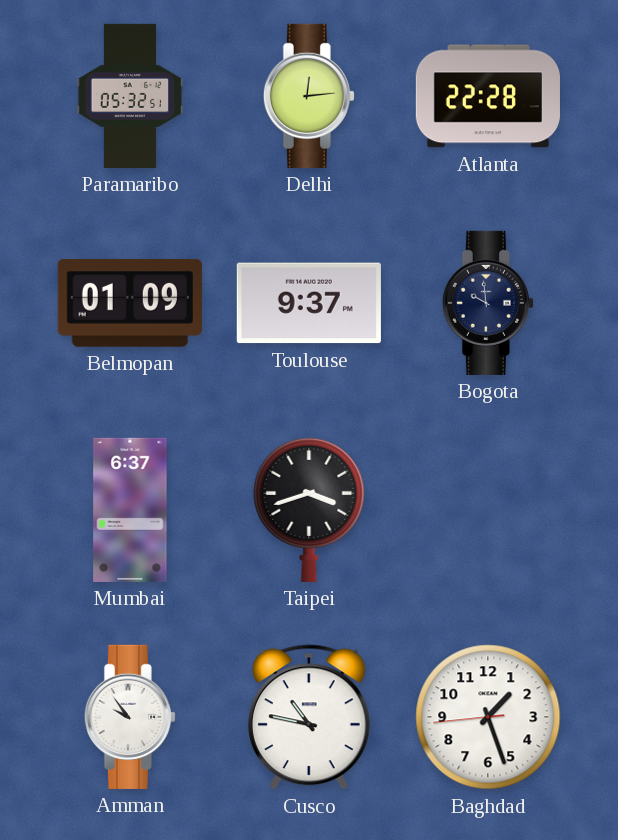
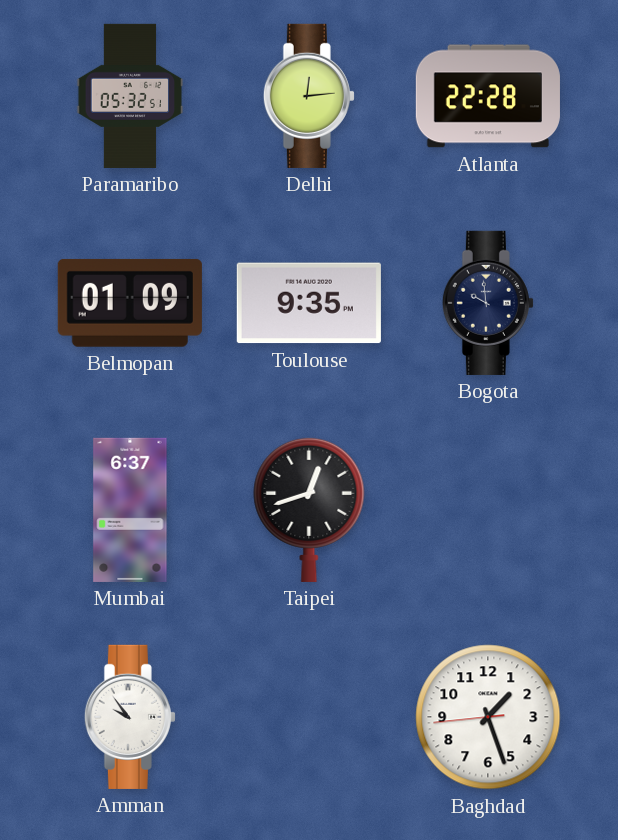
Toulouse: 9:37 -> 9:35 (309, 303)
Taipei: 3:42 -> 12:42 (309, 509)
Cusco: 10:47 -> none (309, 717)
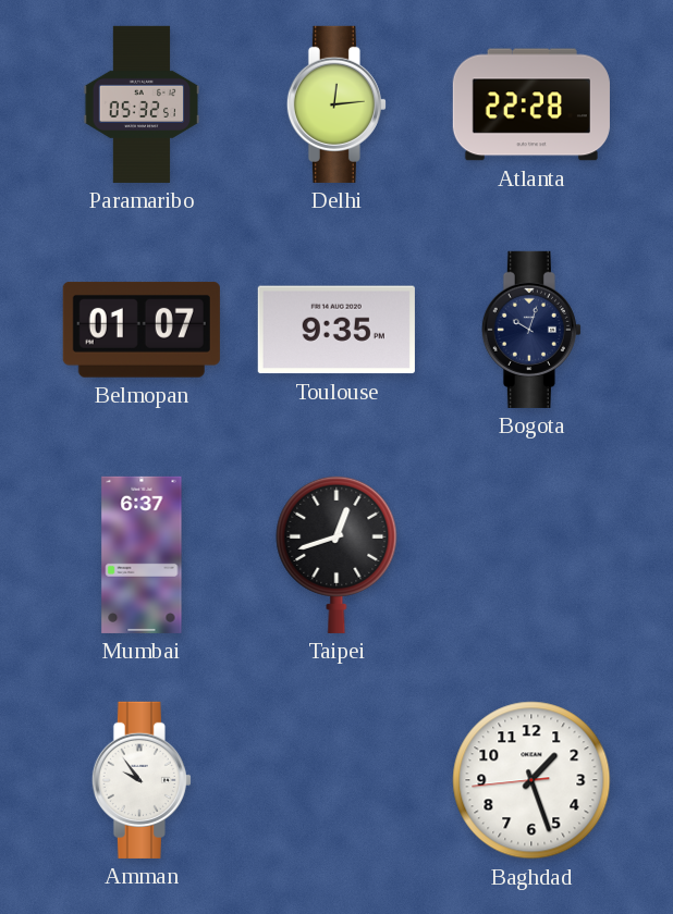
Belmopan: 01:09 -> 01:07 (142, 330)
Bogota: 9:59 -> 10:03 (531, 330)
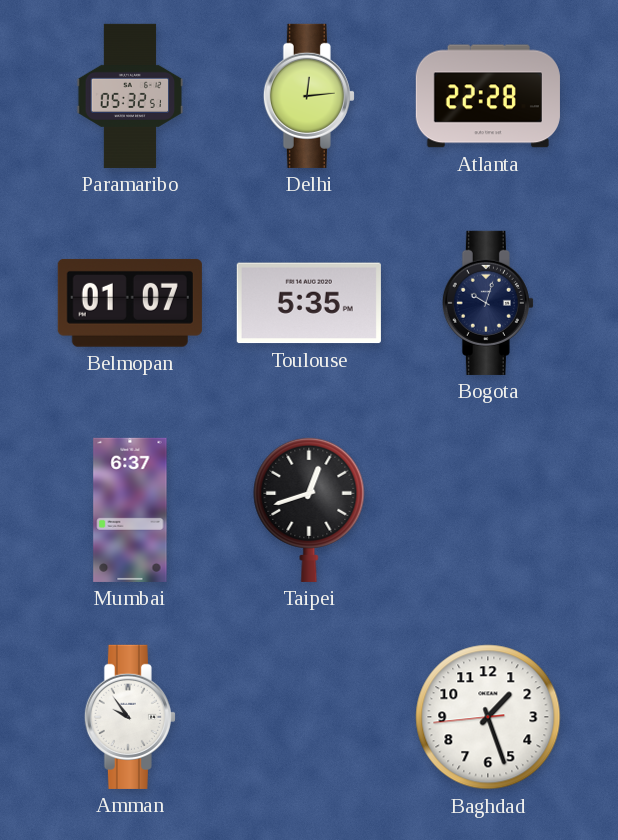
Toulouse: 9:35 -> 5:35 (309, 303)
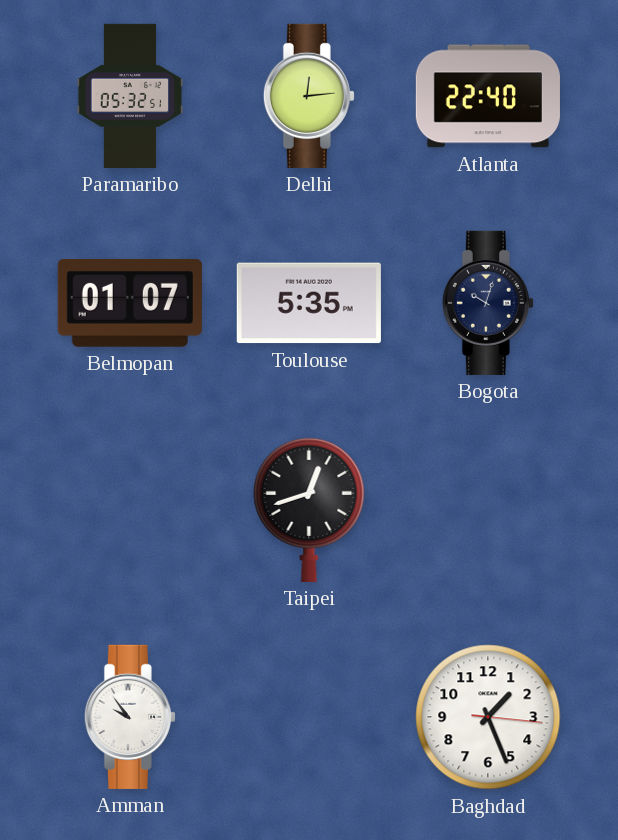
Atlanta: 22:28 -> 22:40 (488, 96)
Mumbai: 6:37 -> none (130, 510)
Baghdad: 1:26:44 -> 1:26:16 (488, 717)
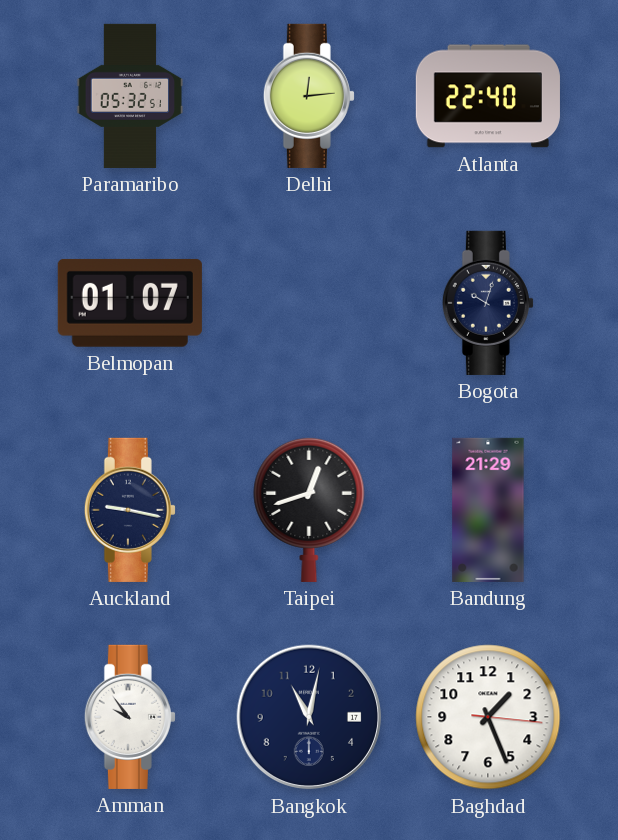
Toulouse: 5:35 -> none (309, 303)
Auckland: none -> 9:17 (130, 510)
Bandung: none -> 21:29 (488, 510)
Bangkok: none -> 11:02 (309, 717)
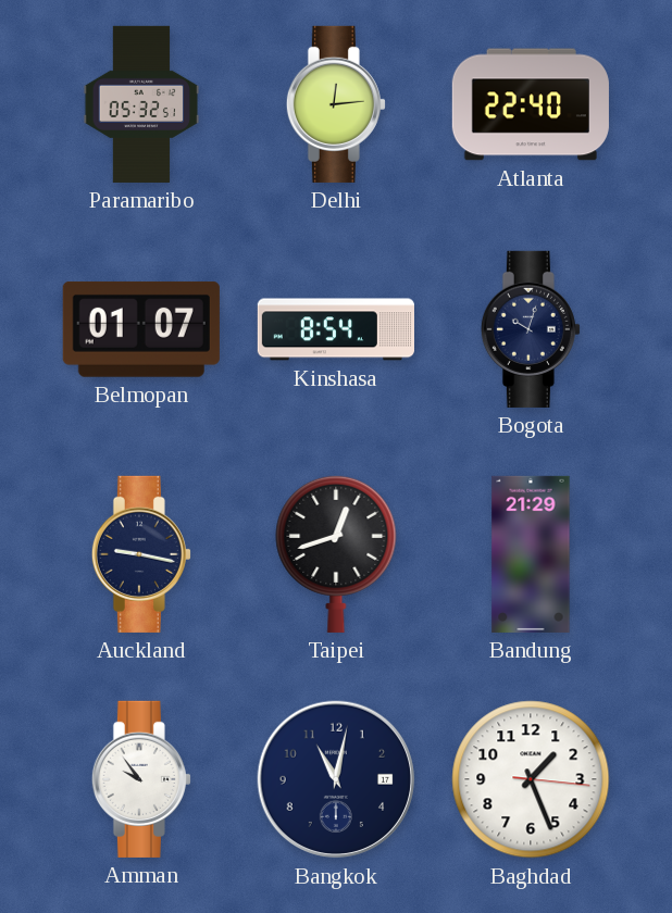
Kinshasa: none -> 8:54 (336, 329)
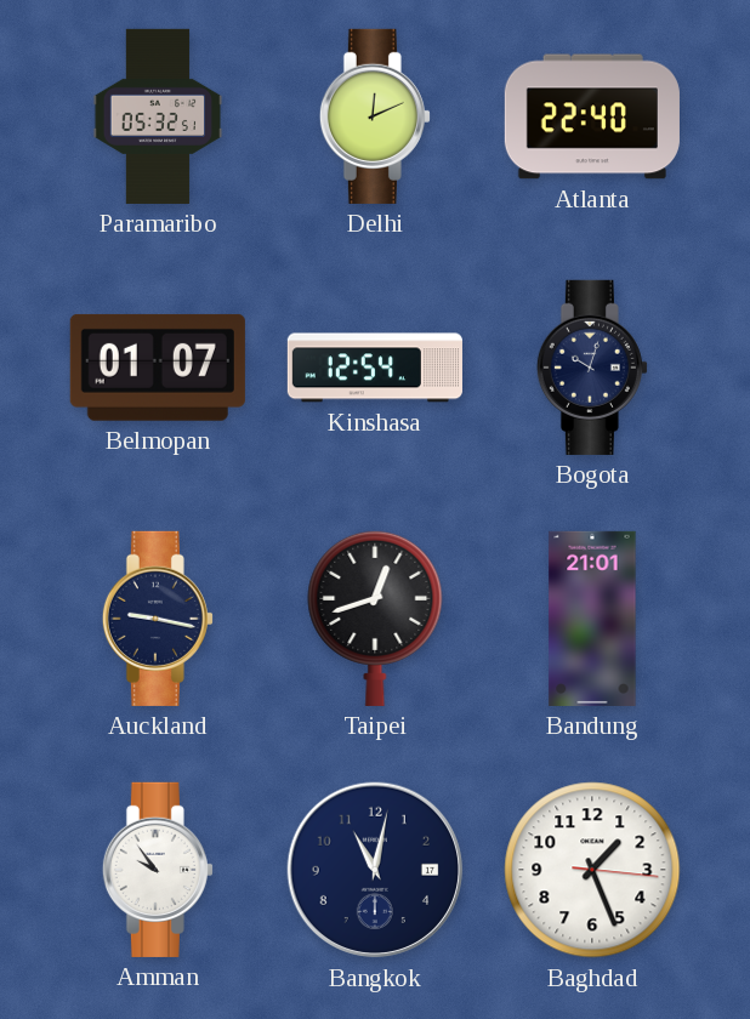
Delhi: 12:14 -> 12:11 (375, 116)
Kinshasa: 8:54 -> 12:54 (375, 368)
Bandung: 21:29 -> 21:01 (592, 619)
